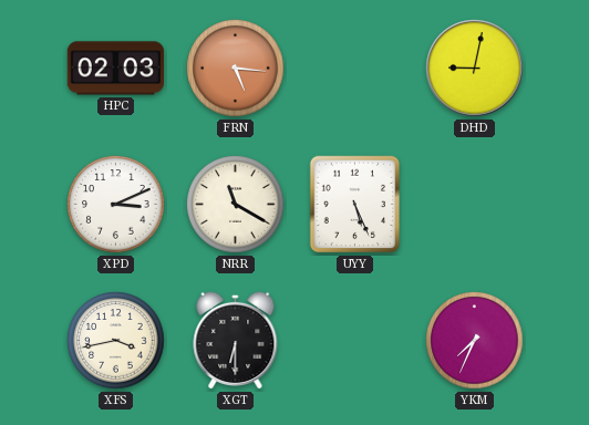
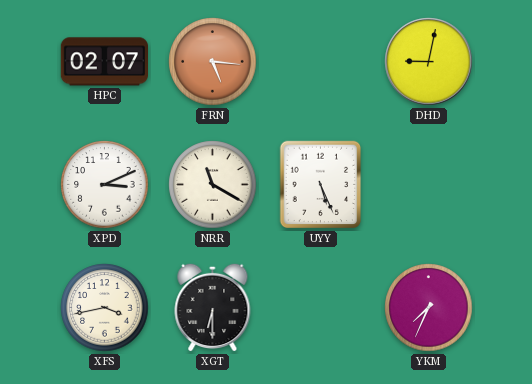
HPC: 02:03 -> 02:07 (104, 62)
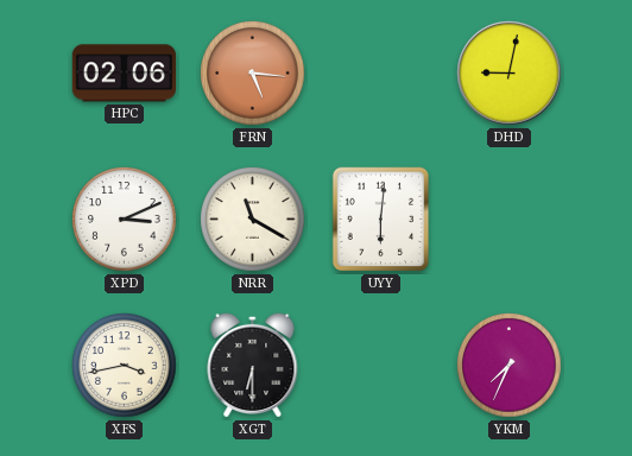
HPC: 02:07 -> 02:06 (124, 74)
UYY: 5:26 -> 6:01 (381, 220)
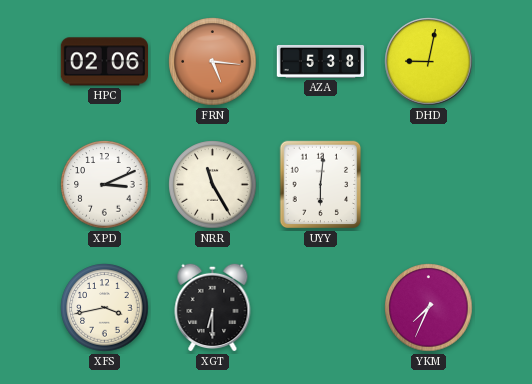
AZA: none -> 5:38 (321, 61)
NRR: 11:20 -> 11:25 (213, 185)
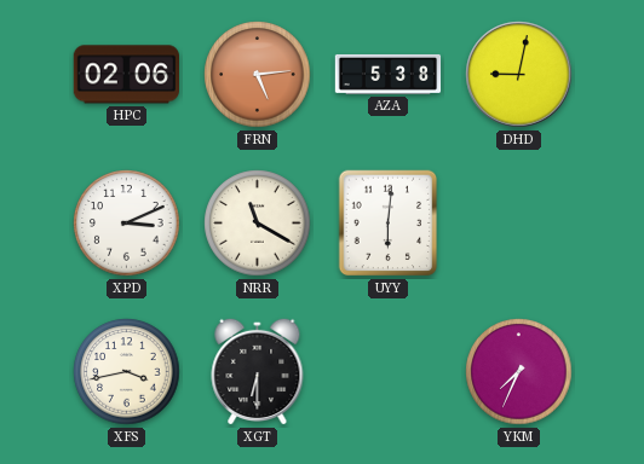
FRN: 5:16 -> 5:14 (258, 75)
NRR: 11:25 -> 11:20 (258, 224)
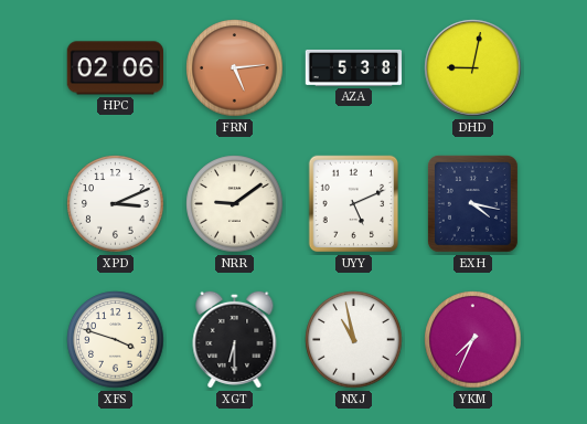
NRR: 11:20 -> 9:09 (235, 204)
UYY: 6:01 -> 5:11 (354, 204)
EXH: none -> 4:17 (472, 203)
XFS: 3:43 -> 3:48 (116, 340)
NXJ: none -> 10:58 (354, 340)
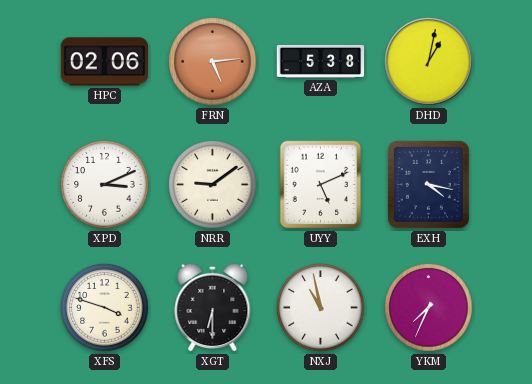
DHD: 9:02 -> 1:02 (429, 62)
